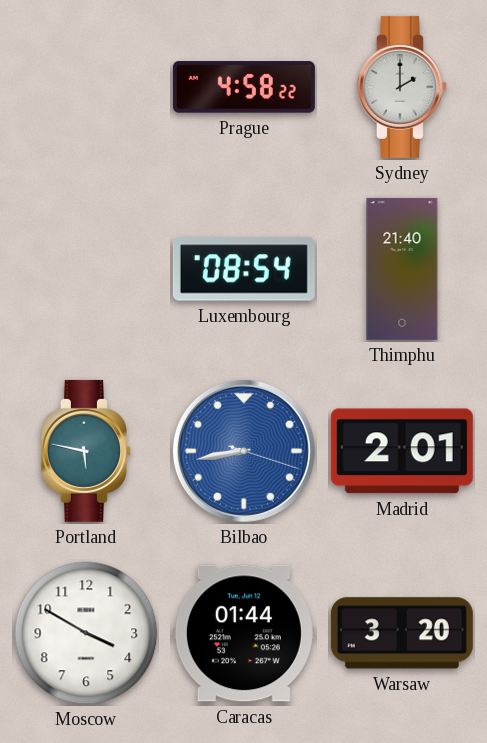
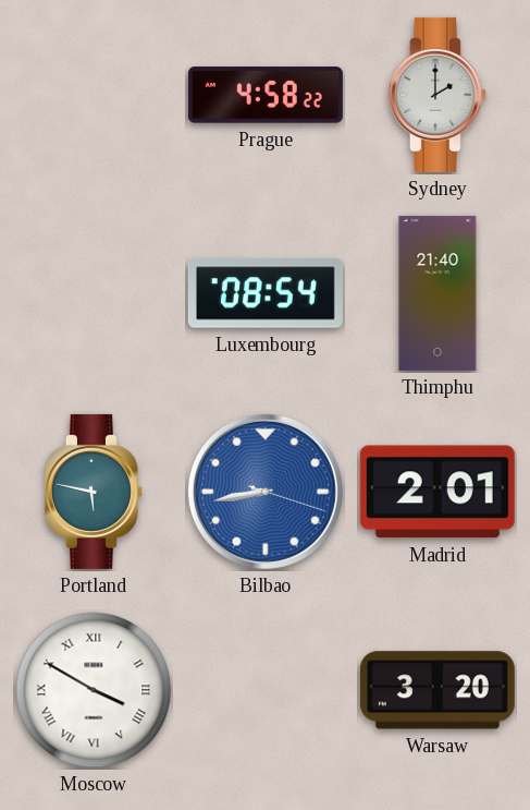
Moscow numerals: Arabic -> Roman (94, 690)
Caracas: 01:44 -> none (244, 633)
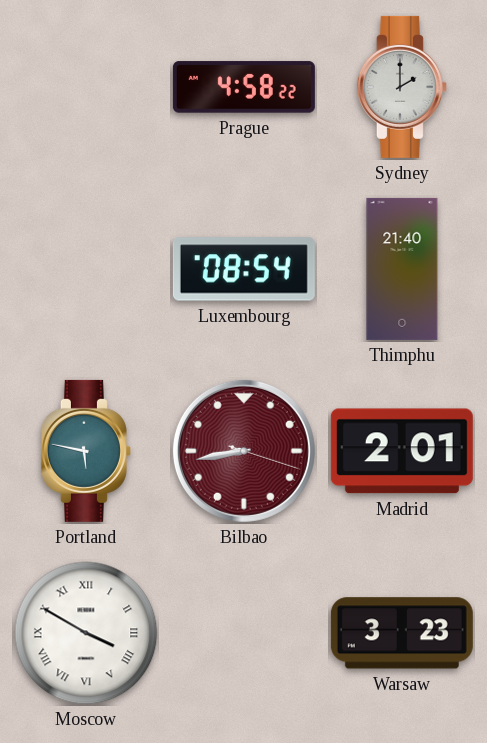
Bilbao dial: blue -> burgundy (244, 451)
Warsaw: 3:20 -> 3:23 (402, 633)
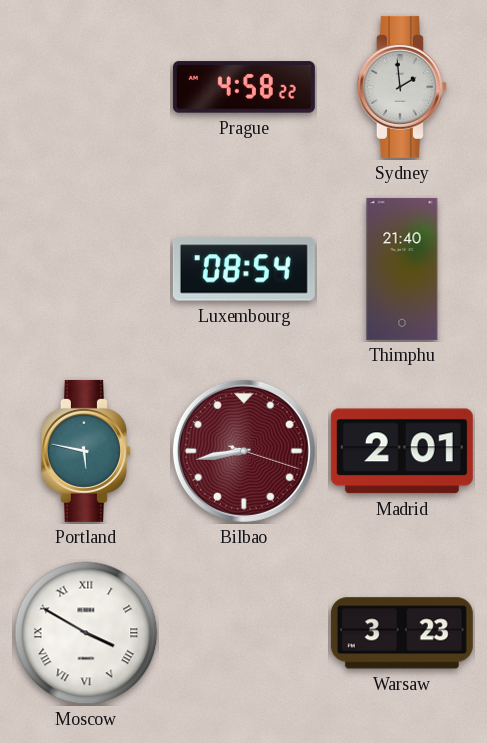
Sydney: 2:00 -> 1:59 (402, 87)
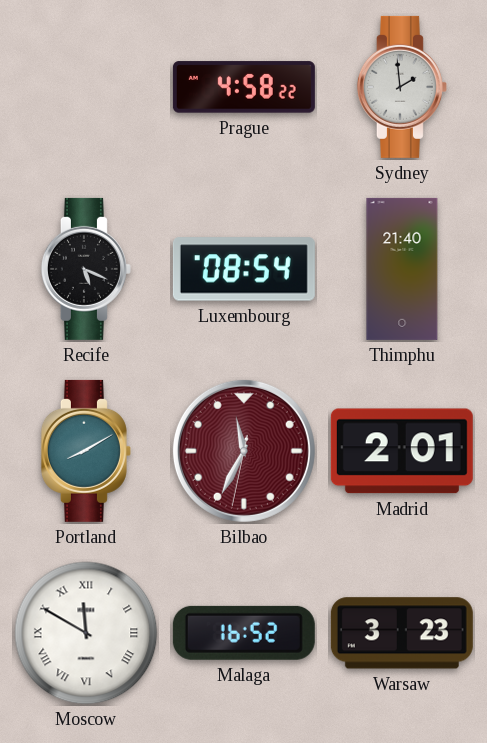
Recife: none -> 5:19 (86, 269)
Portland: 5:47 -> 8:10 (86, 451)
Bilbao: 8:43 -> 11:34 (244, 451)
Moscow: 3:50 -> 11:50 (86, 633)
Malaga: none -> 16:52 (244, 633)
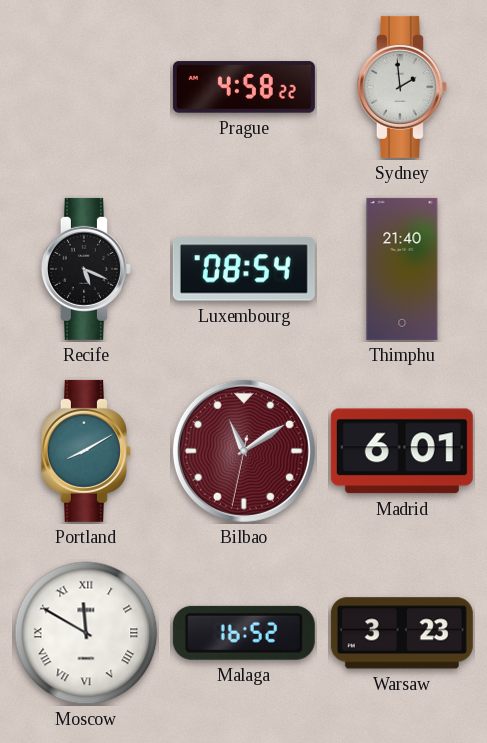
Bilbao: 11:34 -> 11:09 (244, 451)
Madrid: 2:01 -> 6:01 (402, 451)
